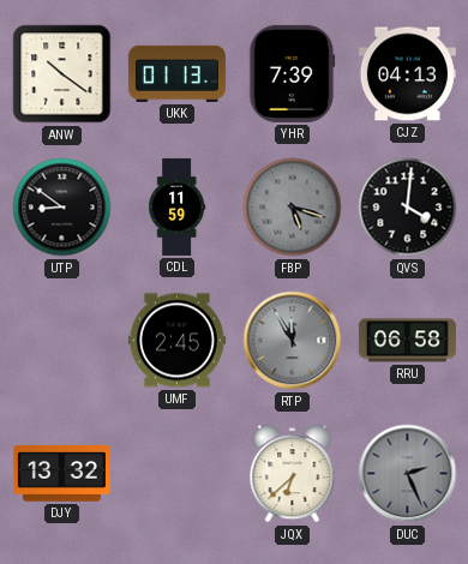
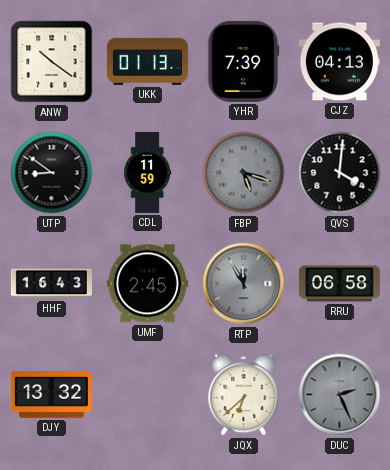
HHF: none -> 16:43 (51, 284)
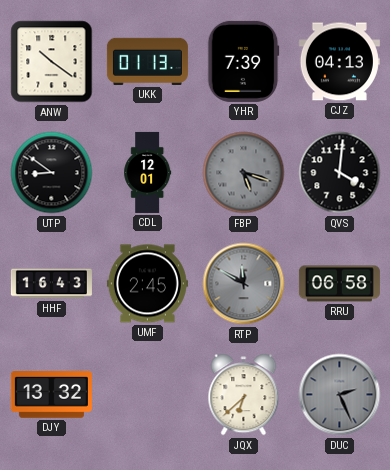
CDL: 11:59 -> 12:01 (148, 172)
RTP: 11:55 -> 11:50 (244, 284)
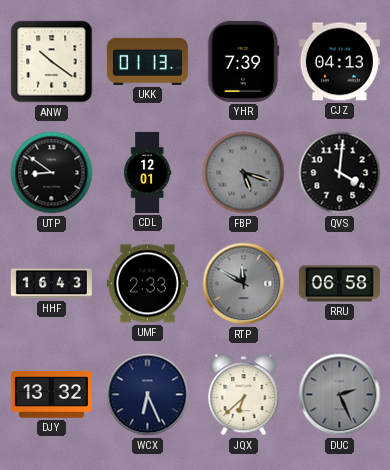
UMF: 2:45 -> 2:33 (147, 284)
WCX: none -> 6:26 (148, 395)
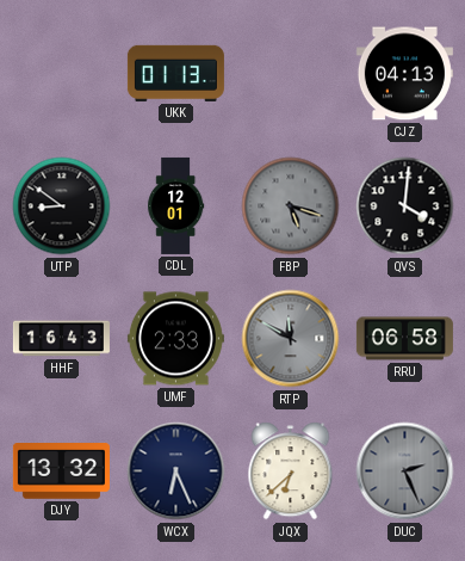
ANW: 10:21 -> none (52, 62)
YHR: 7:39 -> none (243, 61)
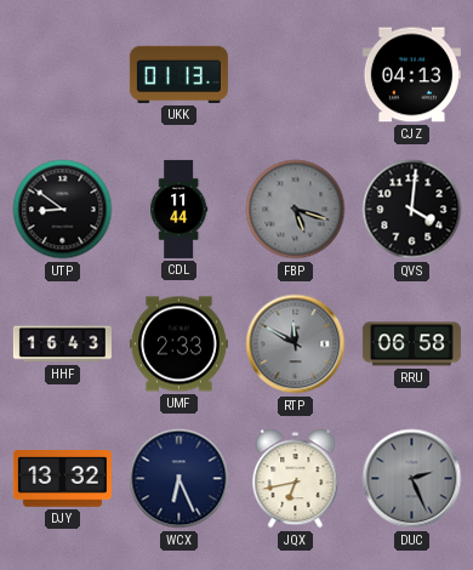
CDL: 12:01 -> 11:44 (179, 209)
JQX: 6:38 -> 6:43 (296, 479)
